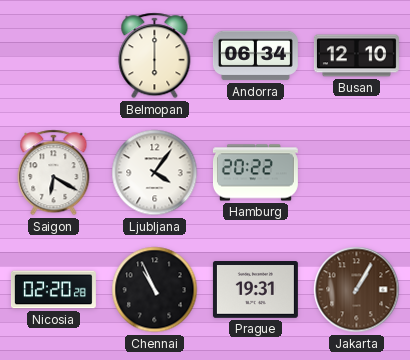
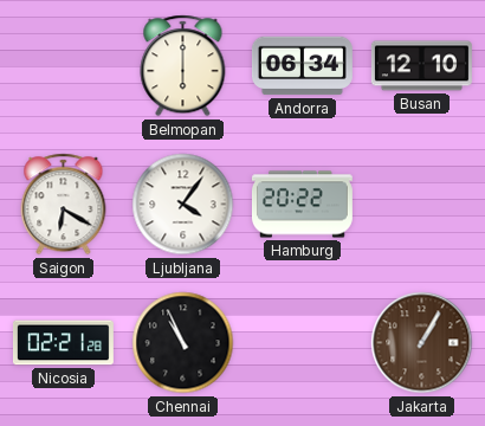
Nicosia: 02:20 -> 02:21 (63, 343)
Prague: 19:31 -> none (255, 290)
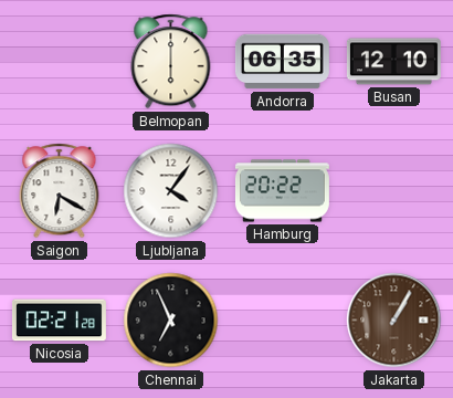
Andorra: 06:34 -> 06:35 (282, 62)
Chennai: 10:56 -> 6:56 (171, 321)
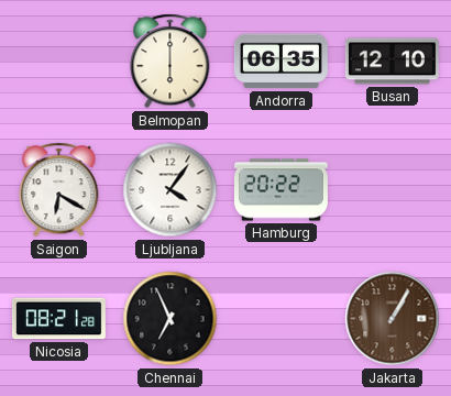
Nicosia: 02:21 -> 08:21 (58, 319)
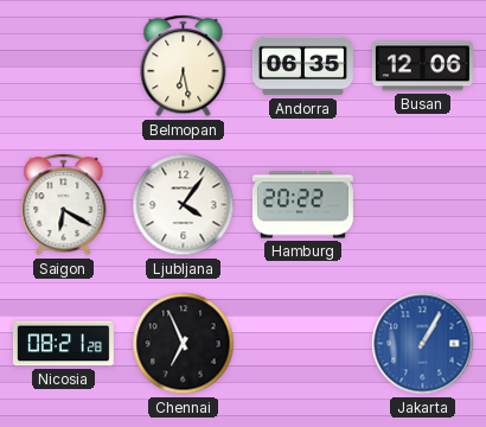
Belmopan: 6:00 -> 6:28 (184, 66)
Busan: 12:10 -> 12:06 (422, 66)
Jakarta dial: brown -> blue (423, 344)
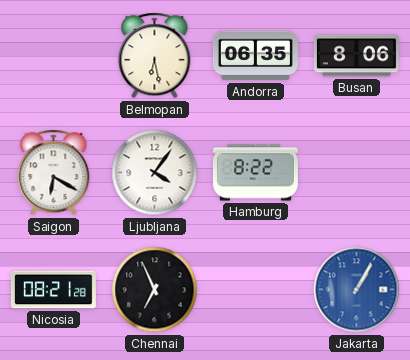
Busan: 12:06 -> 8:06 (356, 56)
Hamburg: 20:22 -> 8:22 (255, 173)
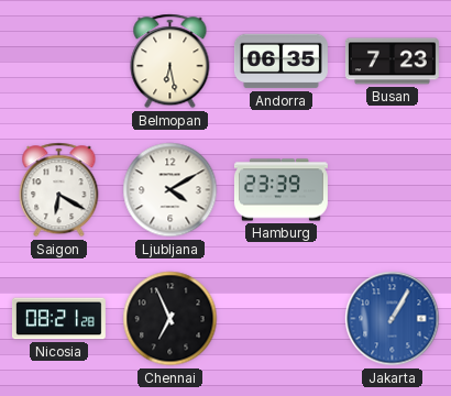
Busan: 8:06 -> 7:23 (392, 62)
Ljubljana: 4:06 -> 4:10 (170, 190)
Hamburg: 8:22 -> 23:39 (280, 190)
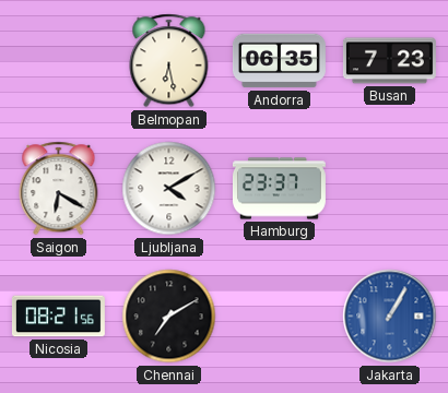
Hamburg: 23:39 -> 23:37 (279, 189)
Nicosia: 08:21:28 -> 08:21:56 (58, 317)
Chennai: 6:56 -> 7:10 (169, 317)
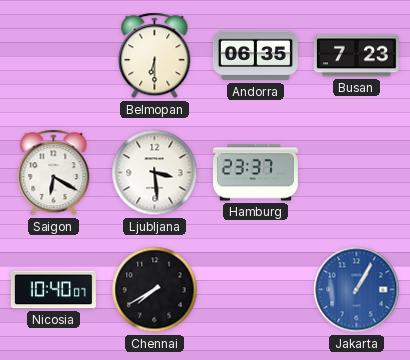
Belmopan: 6:28 -> 6:30 (155, 56)
Ljubljana: 4:10 -> 3:29 (155, 173)
Nicosia: 08:21 -> 10:40 (53, 290)
Chennai: 7:10 -> 7:40 (155, 290)
